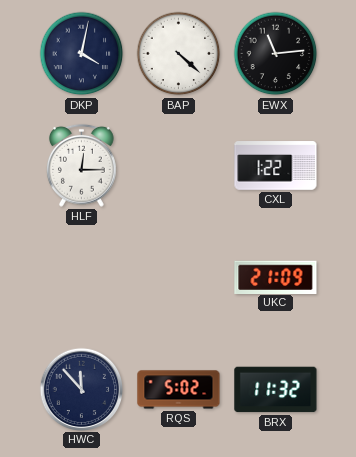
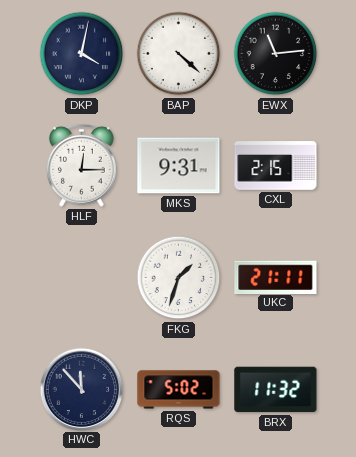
MKS: none -> 9:31 (179, 166)
CXL: 1:22 -> 2:15 (276, 166)
FKG: none -> 1:33 (179, 278)
UKC: 21:09 -> 21:11 (276, 277)
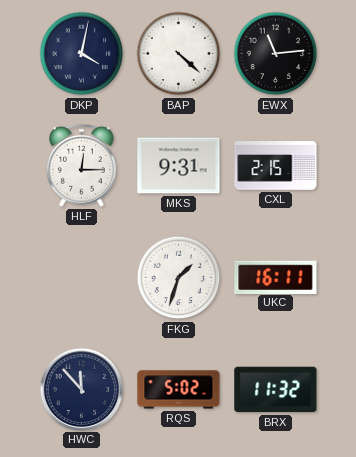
UKC: 21:11 -> 16:11 (276, 277)
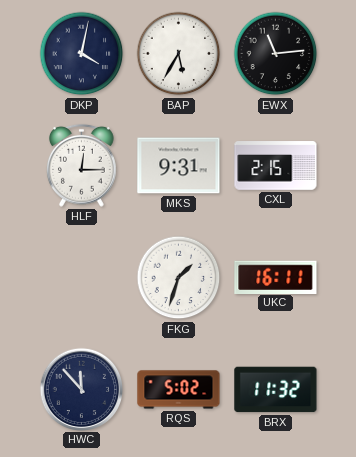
BAP: 4:22 -> 5:35 (179, 54)
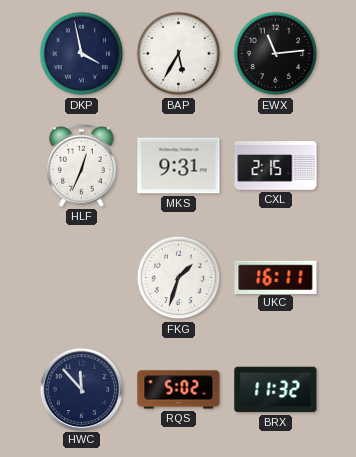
DKP: 4:02 -> 3:58 (82, 54)
HLF: 12:15 -> 12:34 (82, 165)
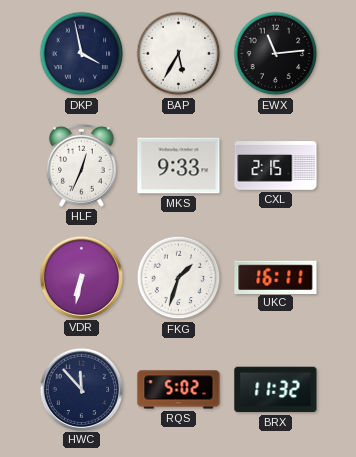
MKS: 9:31 -> 9:33 (179, 166)
VDR: none -> 6:32 (81, 277)
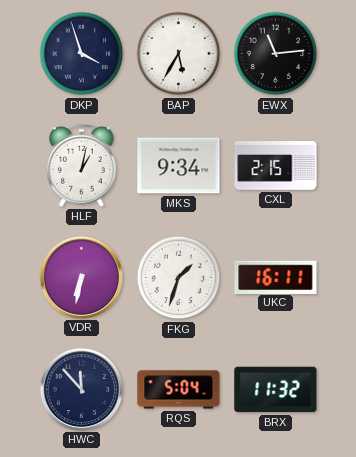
DKP: 3:58 -> 3:57 (82, 54)
HLF: 12:34 -> 1:02 (82, 165)
MKS: 9:33 -> 9:34 (179, 166)
RQS: 5:02 -> 5:04 (179, 390)
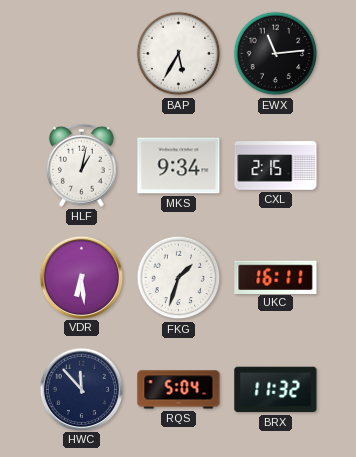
DKP: 3:57 -> none (82, 54)
VDR: 6:32 -> 6:29 (81, 277)
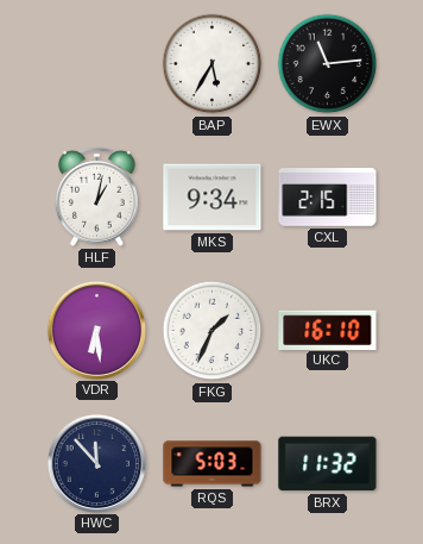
FKG: 1:33 -> 1:34 (213, 331)
UKC: 16:11 -> 16:10 (328, 330)
RQS: 5:04 -> 5:03 (213, 464)
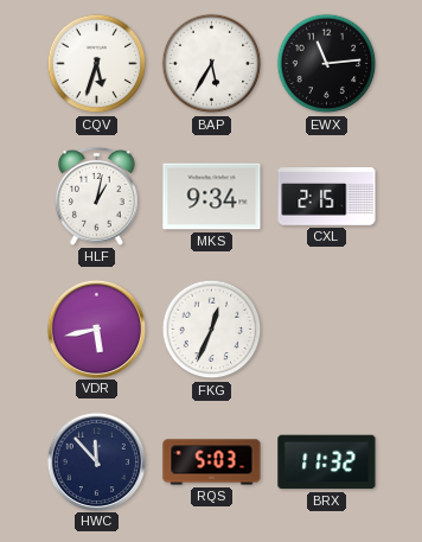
CQV: none -> 5:33 (97, 64)
VDR: 6:29 -> 5:43 (96, 329)
FKG: 1:34 -> 12:34 (212, 330)
UKC: 16:10 -> none (328, 330)
